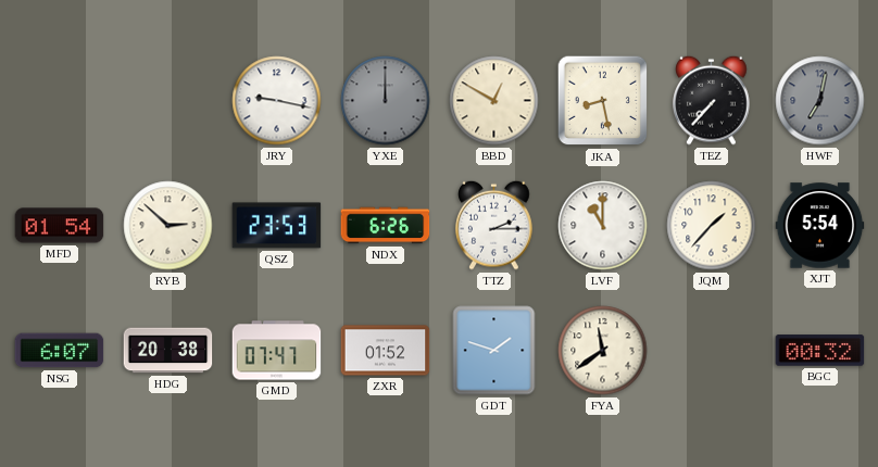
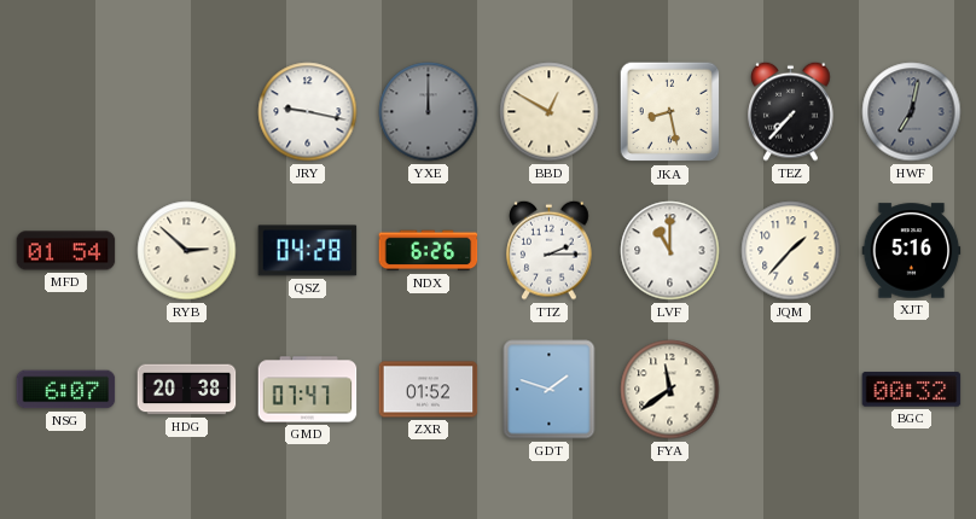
QSZ: 23:53 -> 04:28 (308, 251)
XJT: 5:54 -> 5:16 (912, 251)
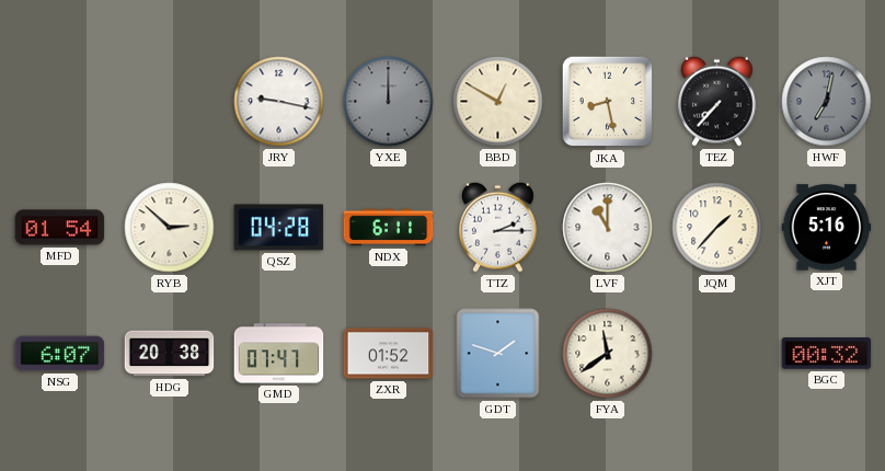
NDX: 6:26 -> 6:11 (389, 228)
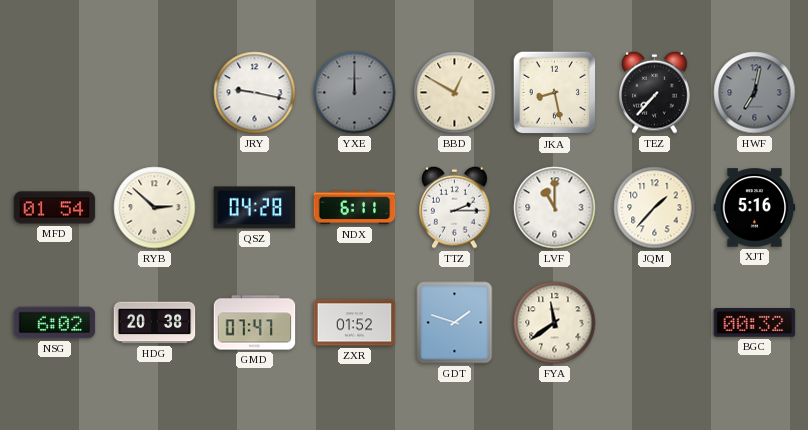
NSG: 6:07 -> 6:02 (55, 323)
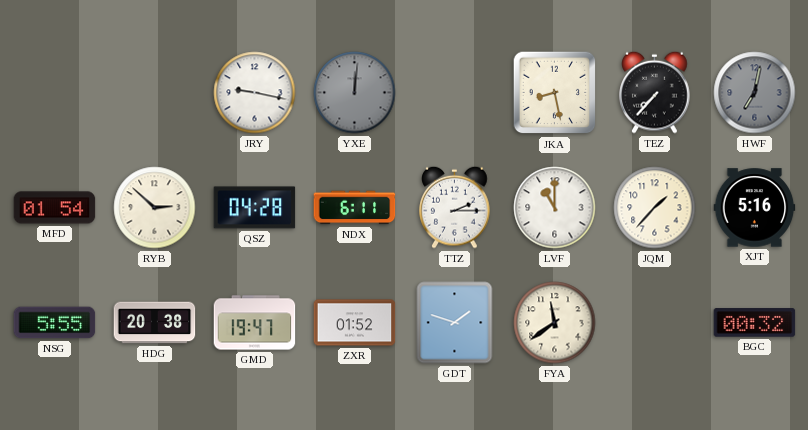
YXE: 12:00 -> 12:01 (355, 93)
BBD: 12:50 -> none (455, 93)
NSG: 6:02 -> 5:55 (55, 323)
GMD: 07:47 -> 19:47 (255, 323)
